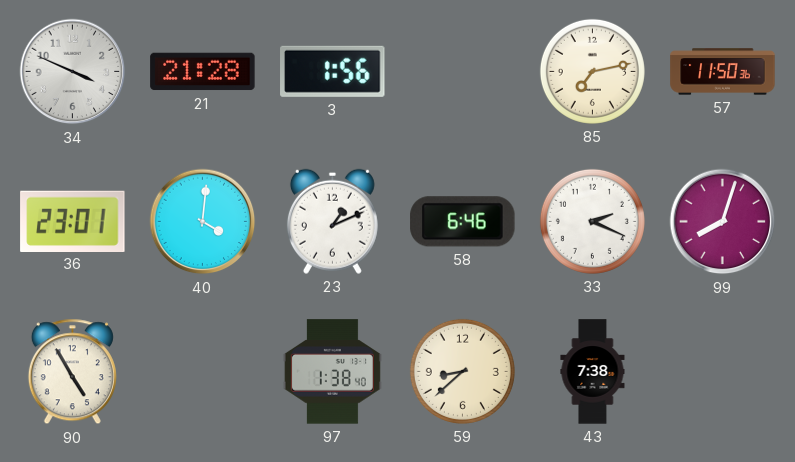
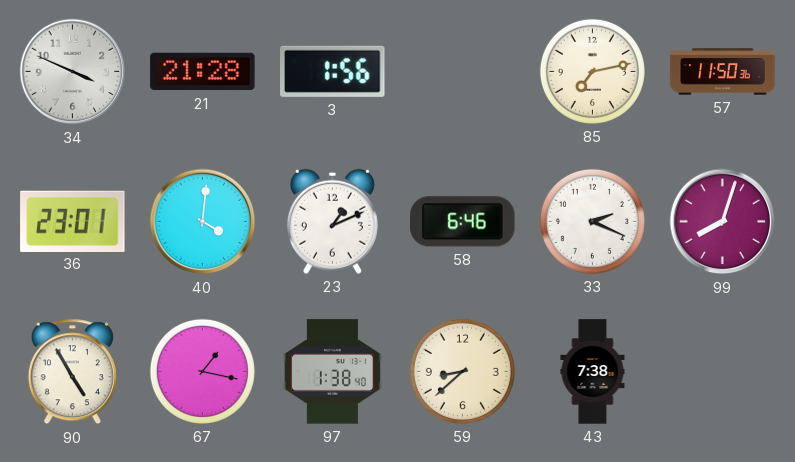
67: none -> 1:17 (202, 371)
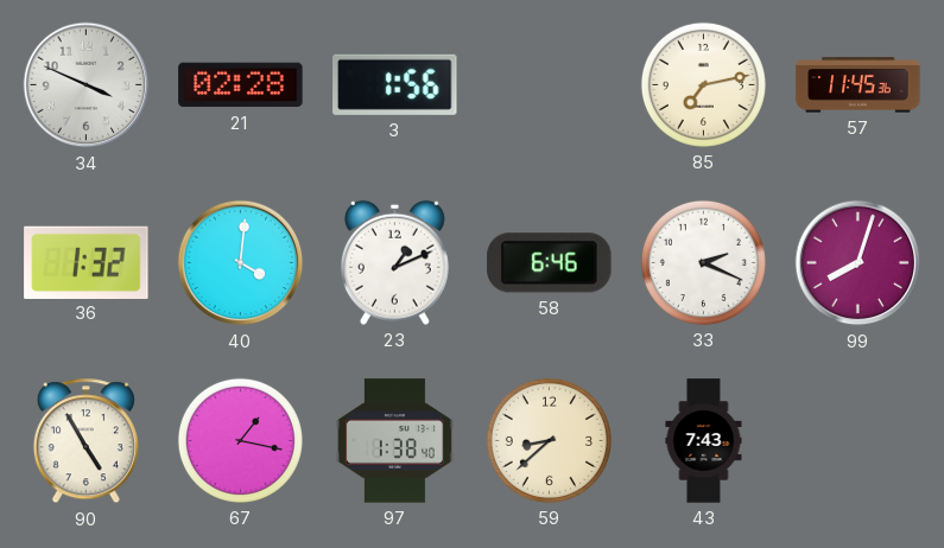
21: 21:28 -> 02:28 (241, 85)
57: 11:50 -> 11:45 (859, 85)
36: 23:01 -> 1:32 (87, 262)
43: 7:38 -> 7:43 (704, 441)
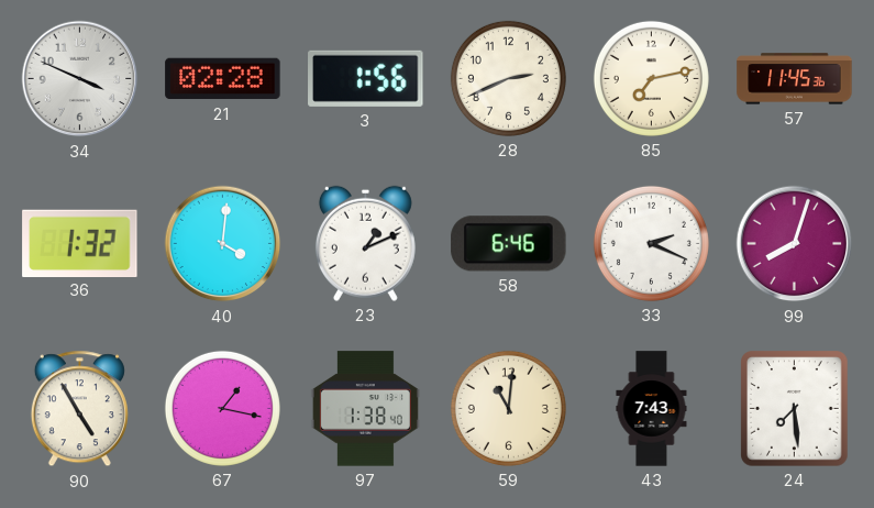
28: none -> 2:41 (508, 78)
59: 8:38 -> 11:01 (508, 408)
24: none -> 7:29 (795, 409)
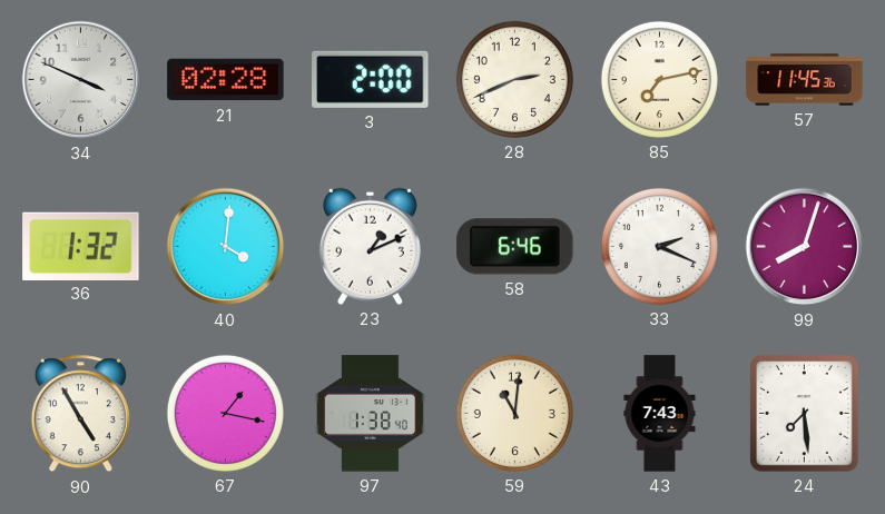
3: 1:56 -> 2:00 (371, 79)
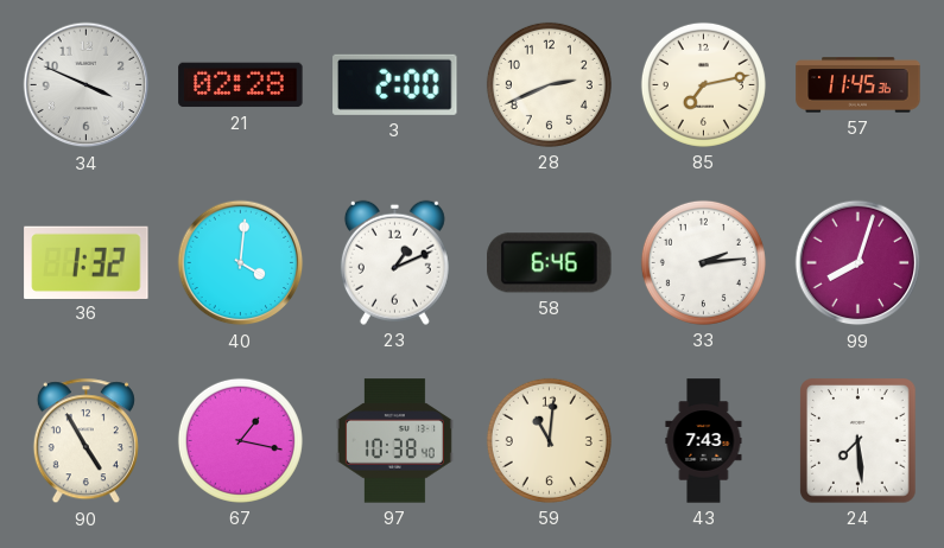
33: 2:19 -> 2:14 (703, 262)
97: 1:38 -> 10:38 (394, 441)
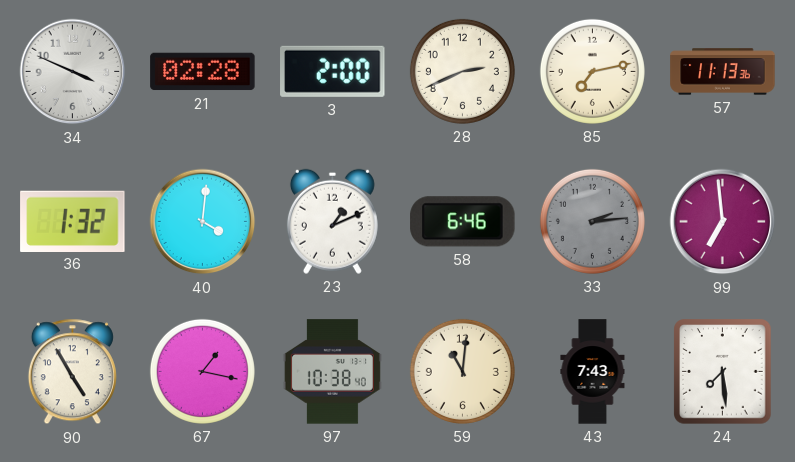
57: 11:45 -> 11:13 (723, 72)
33 dial: white -> grey (592, 221)
99: 8:03 -> 6:59 (723, 222)
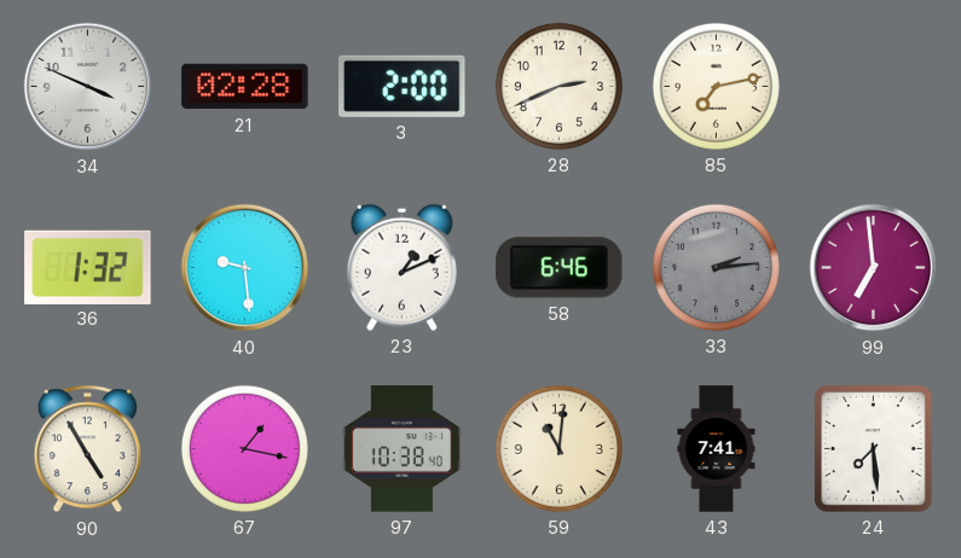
57: 11:13 -> none (723, 72)
40: 4:01 -> 9:29 (245, 268)
43: 7:43 -> 7:41 (717, 449)
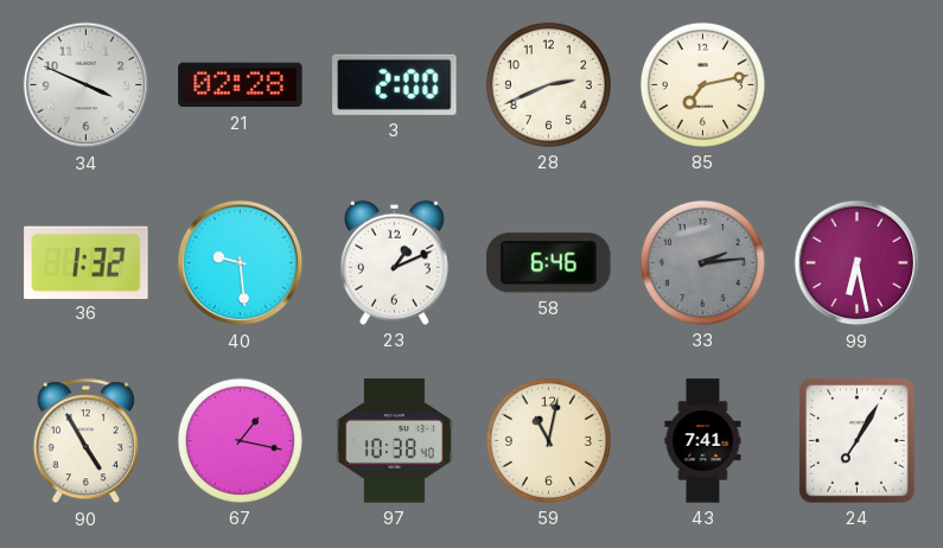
99: 6:59 -> 6:28 (858, 263)
59: 11:01 -> 11:02 (548, 440)
24: 7:29 -> 7:05 (858, 441)
